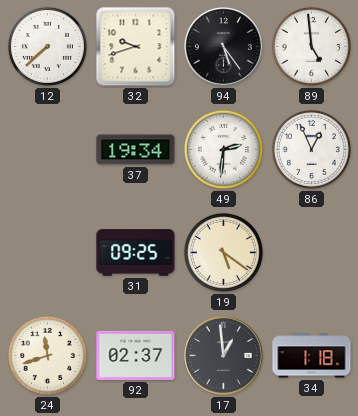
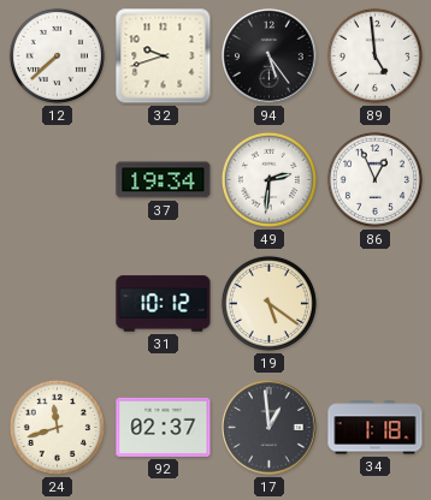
31: 09:25 -> 10:12 (164, 304)
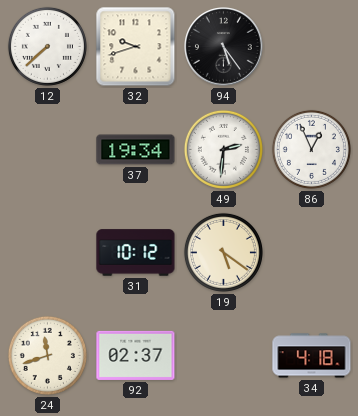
89: 4:59 -> none (374, 55)
17: 12:59 -> none (270, 428)
34: 1:18 -> 4:18 (312, 356)
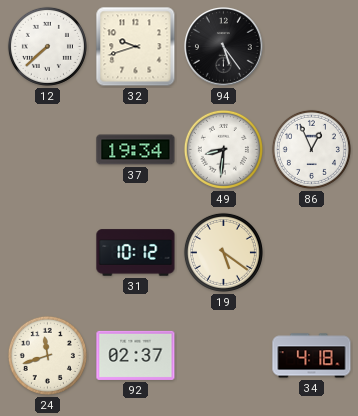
49: 2:31 -> 8:31 (223, 149)
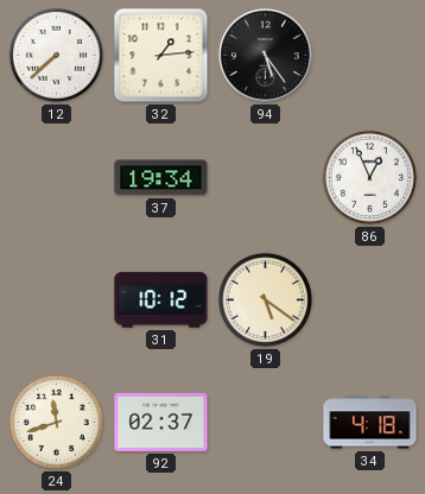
32: 9:42 -> 1:14 (161, 56)
49: 8:31 -> none (223, 149)
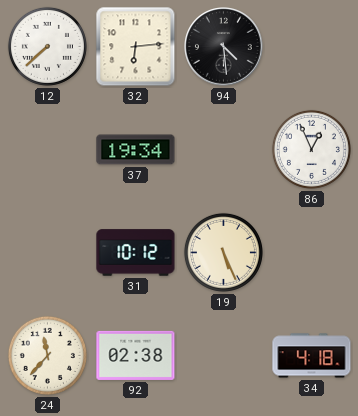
32: 1:14 -> 6:14 (136, 47)
94: 5:24 -> 4:29 (224, 47)
19: 5:21 -> 5:26 (223, 252)
24: 11:42 -> 11:37 (47, 355)
92: 02:37 -> 02:38 (136, 355)
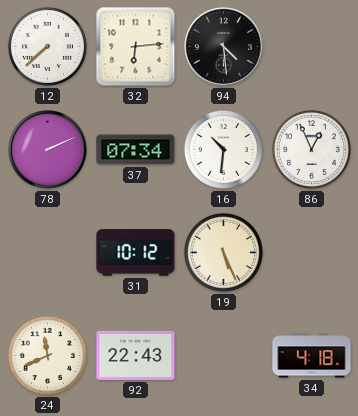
78: none -> 2:11 (48, 150)
37: 19:34 -> 07:34 (136, 150)
16: none -> 10:31 (223, 149)
24: 11:37 -> 11:41 (47, 355)
92: 02:38 -> 22:43 (136, 355)
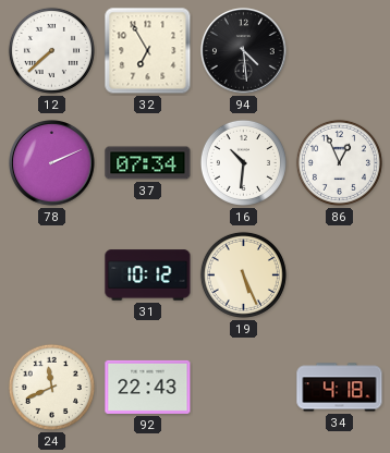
32: 6:14 -> 6:55 (148, 51)
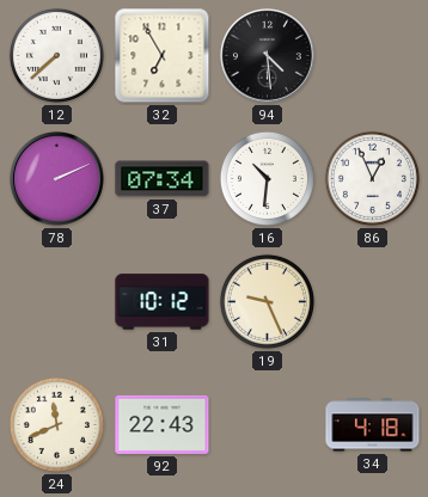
19: 5:26 -> 9:26 (267, 301)
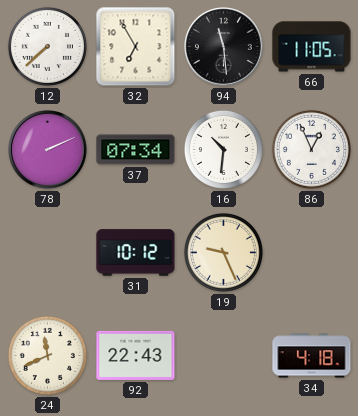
94: 4:29 -> 11:29 (224, 47)
66: none -> 11:05 (312, 47)
